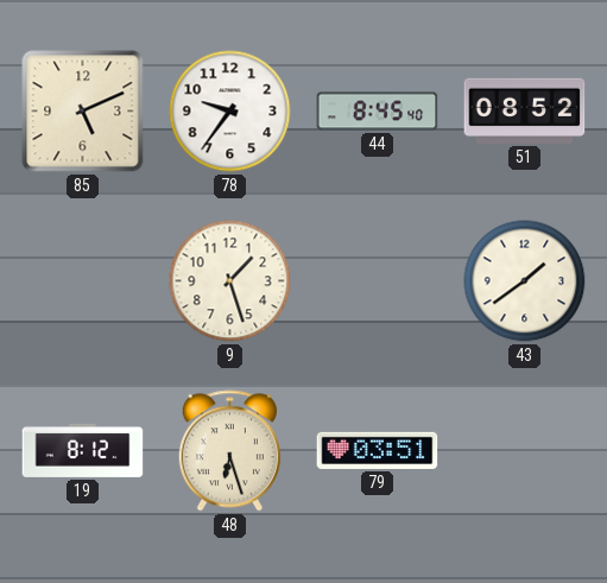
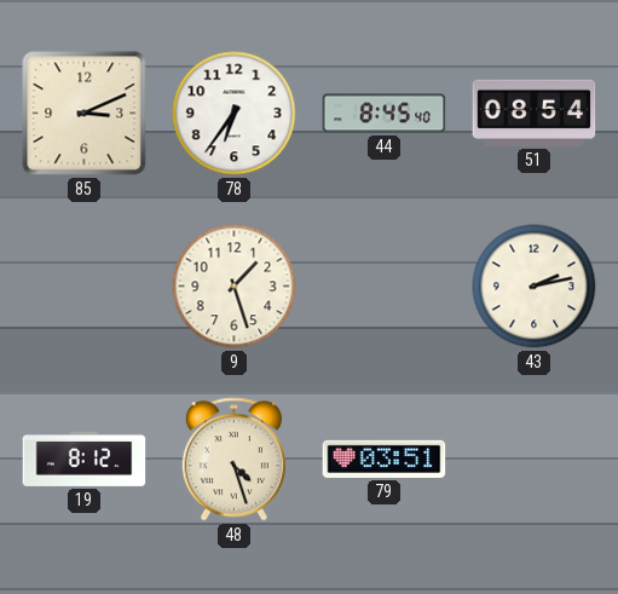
85: 5:11 -> 3:11 (85, 114)
78: 9:36 -> 6:36 (235, 114)
51: 08:52 -> 08:54 (535, 113)
43: 1:39 -> 2:13 (535, 287)
48: 6:27 -> 4:27 (233, 460)
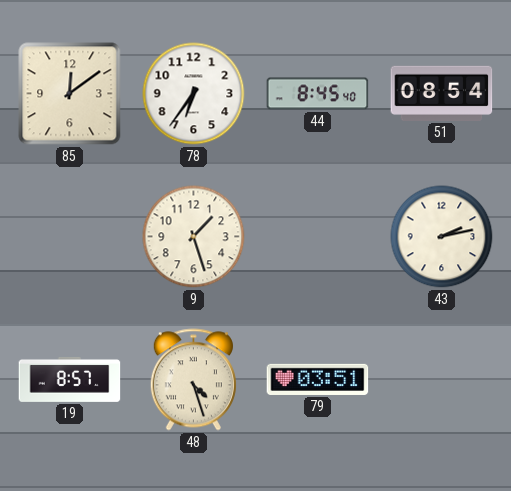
85: 3:11 -> 12:09 (70, 94)
19: 8:12 -> 8:57 (70, 379)
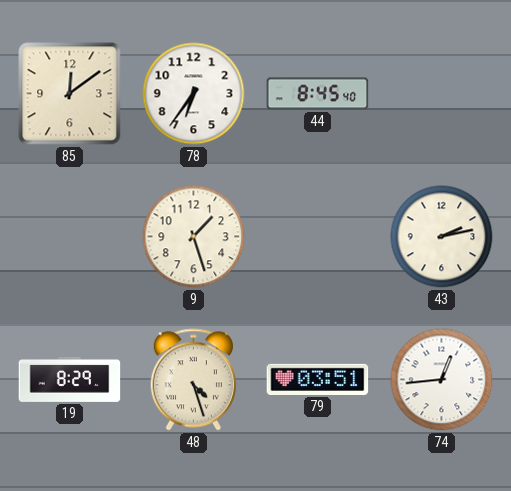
51: 08:54 -> none (442, 93)
19: 8:57 -> 8:29 (70, 379)
74: none -> 12:44 (442, 380)
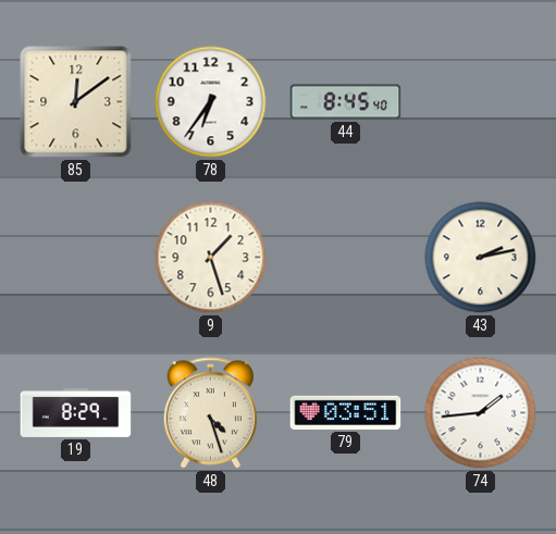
74: 12:44 -> 1:44 (481, 413)
